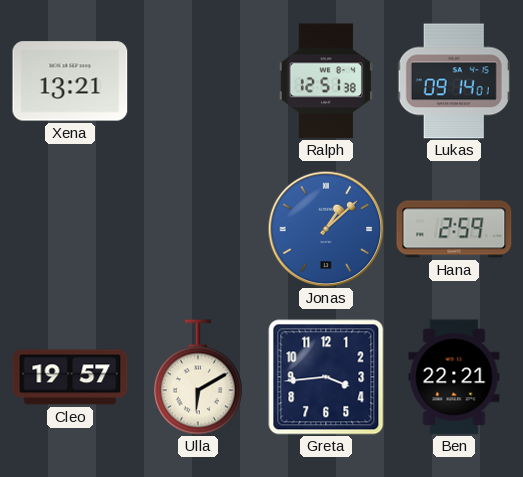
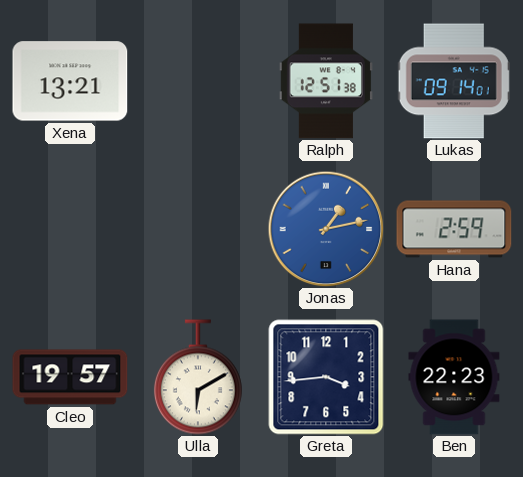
Jonas: 1:08 -> 1:13 (326, 229)
Ben: 22:21 -> 22:23 (454, 377)
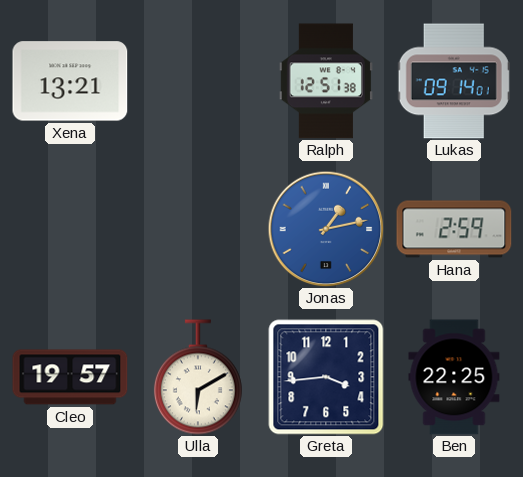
Ben: 22:23 -> 22:25 (454, 377)
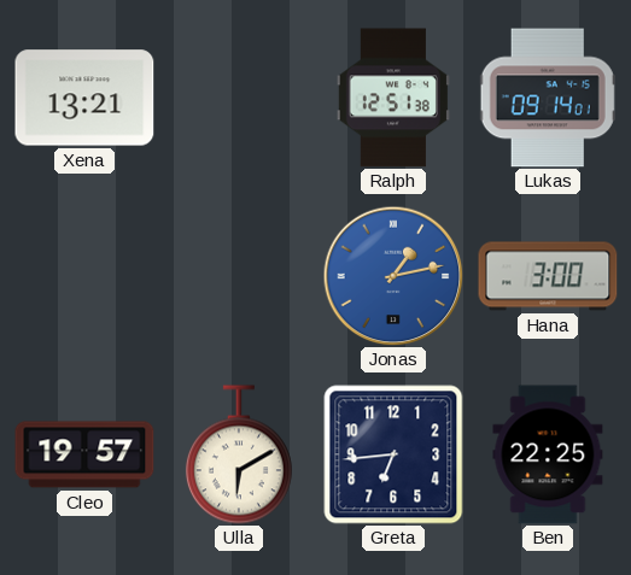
Hana: 2:59 -> 3:00 (548, 276)
Greta: 3:44 -> 6:44 (393, 454)
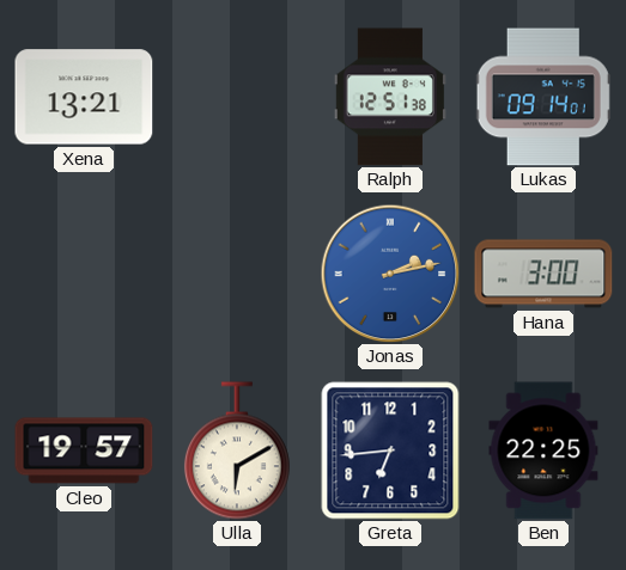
Jonas: 1:13 -> 2:13 (390, 274)
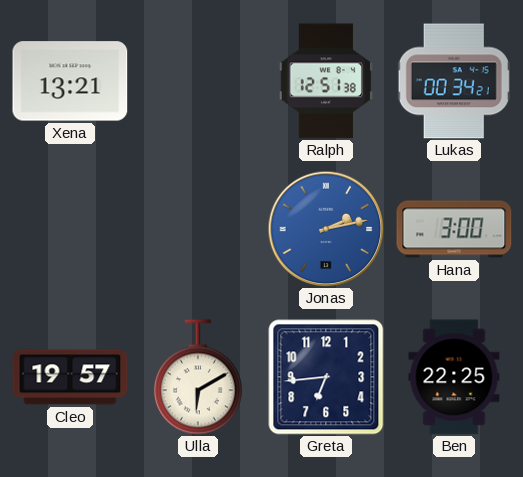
Lukas: 09:14 -> 00:34 (454, 81)
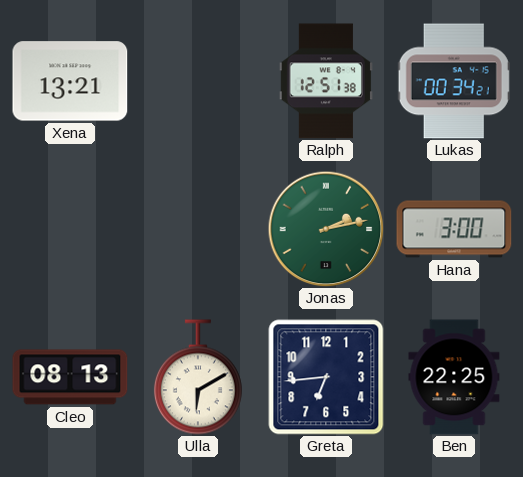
Jonas dial: blue -> green (326, 229)
Cleo: 19:57 -> 08:13 (70, 377)
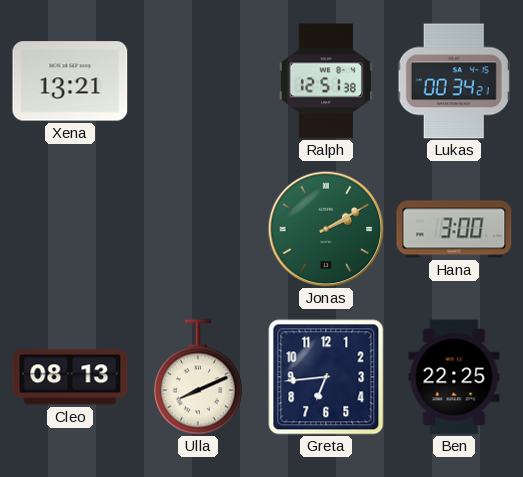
Jonas: 2:13 -> 2:10 (326, 229)
Ulla: 6:10 -> 8:11 (198, 377)
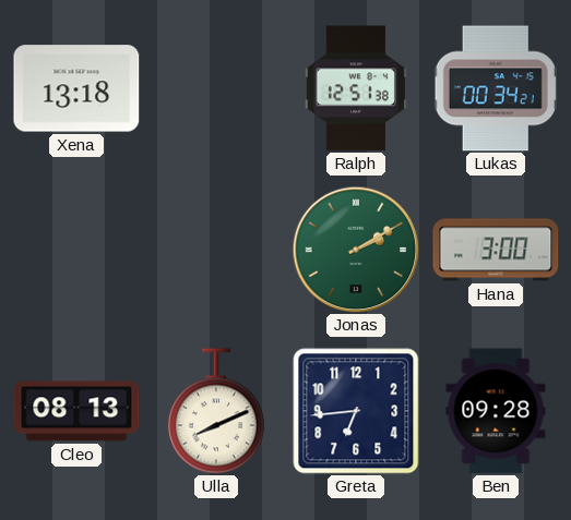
Xena: 13:21 -> 13:18 (76, 88)
Ben: 22:25 -> 09:28 (496, 411)
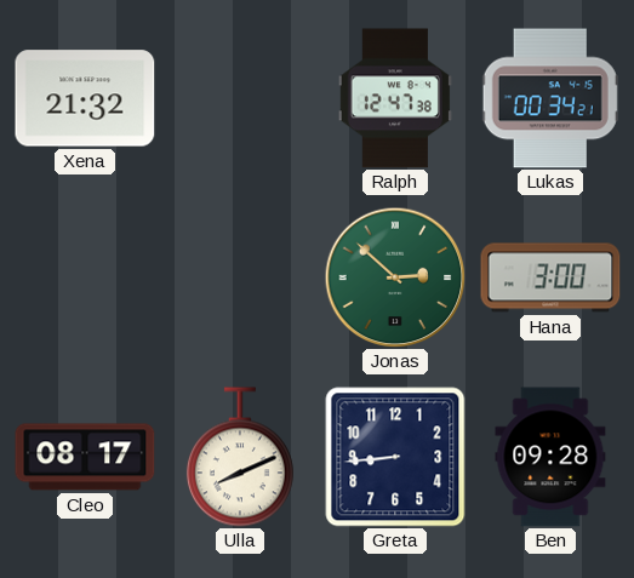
Xena: 13:18 -> 21:32 (85, 98)
Ralph: 12:51 -> 12:47 (395, 98)
Jonas: 2:10 -> 2:52 (395, 277)
Cleo: 08:13 -> 08:17 (85, 457)
Greta: 6:44 -> 8:44 (395, 457)
